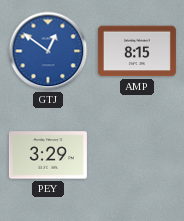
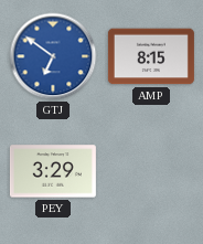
GTJ: 12:51 -> 6:51 (53, 56)
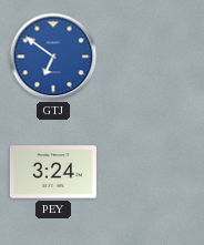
AMP: 8:15 -> none (151, 56)
PEY: 3:29 -> 3:24 (53, 172)
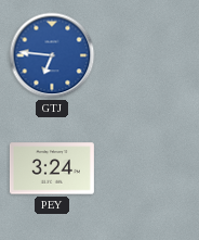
GTJ: 6:51 -> 6:46 (52, 55)
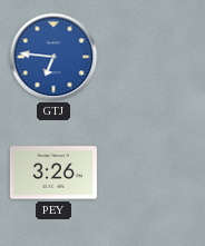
PEY: 3:24 -> 3:26 (53, 173)
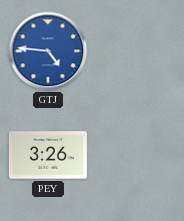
GTJ: 6:46 -> 4:46 (48, 51)
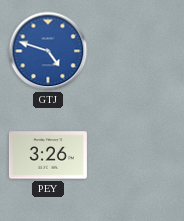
GTJ: 4:46 -> 4:48 (48, 51)
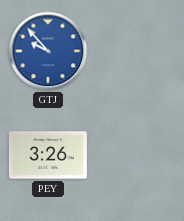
GTJ: 4:48 -> 9:53 (48, 51)
